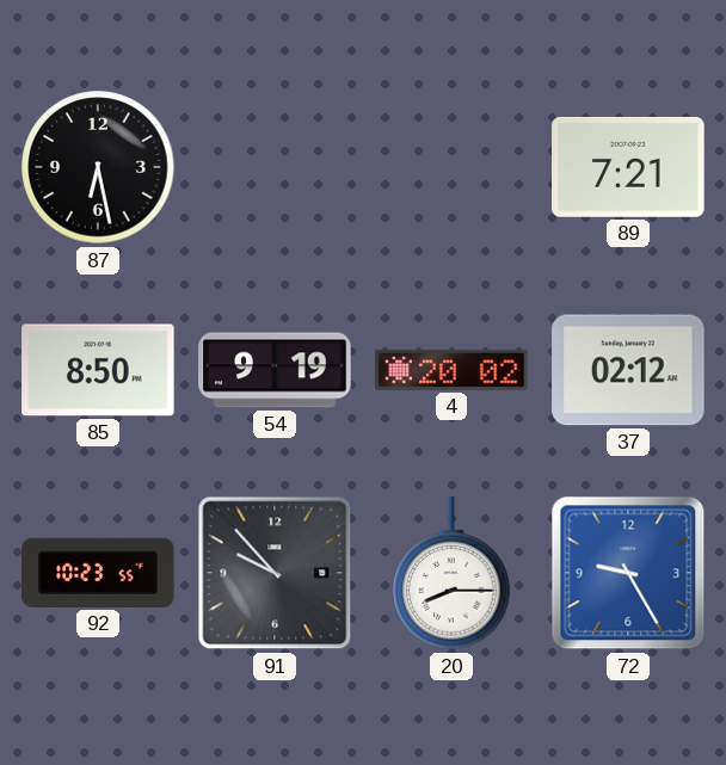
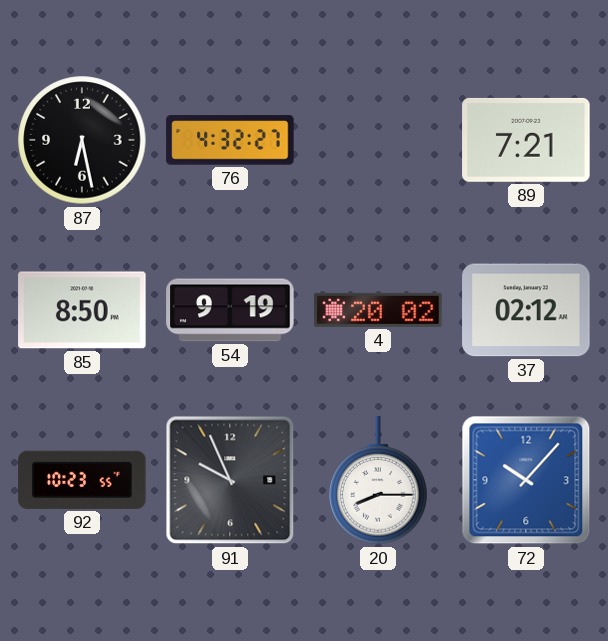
76: none -> 4:32 (230, 140)
91: 9:53 -> 9:56 (230, 480)
72: 9:25 -> 10:07 (526, 480)
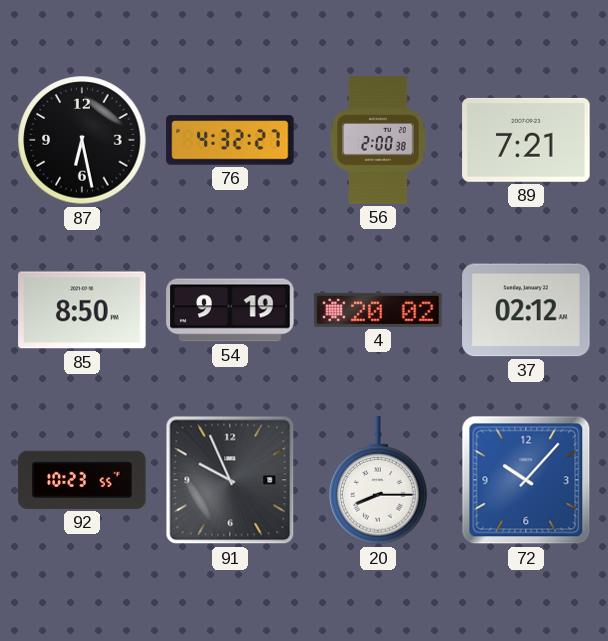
56: none -> 2:00 (378, 140)
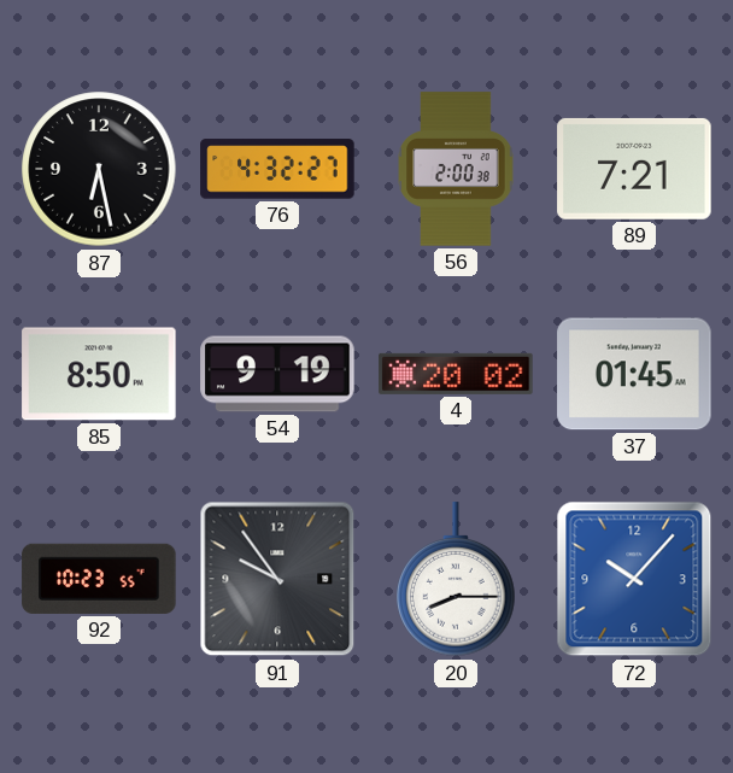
37: 02:12 -> 01:45 (634, 374)
91: 9:56 -> 9:54 (277, 579)
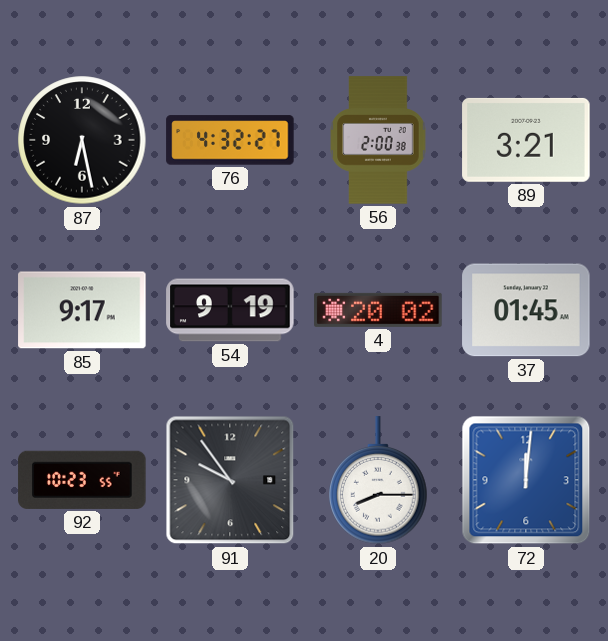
89: 7:21 -> 3:21 (526, 140)
85: 8:50 -> 9:17 (82, 310)
72: 10:07 -> 12:01 (526, 480)
